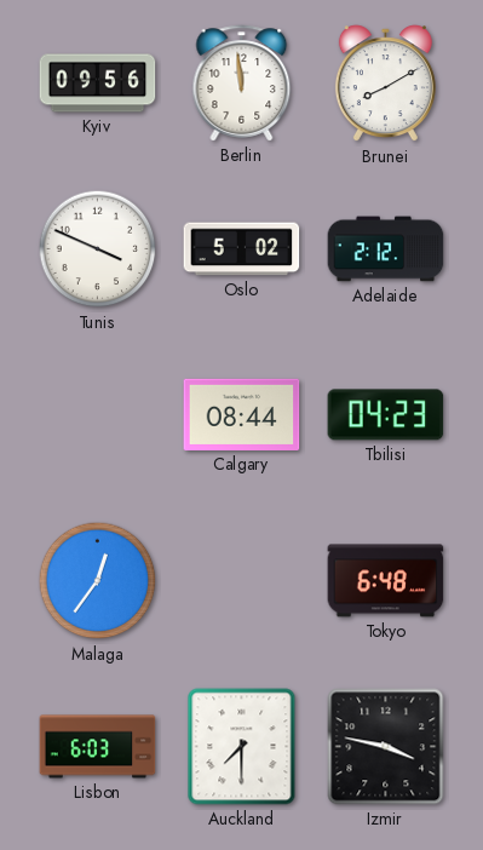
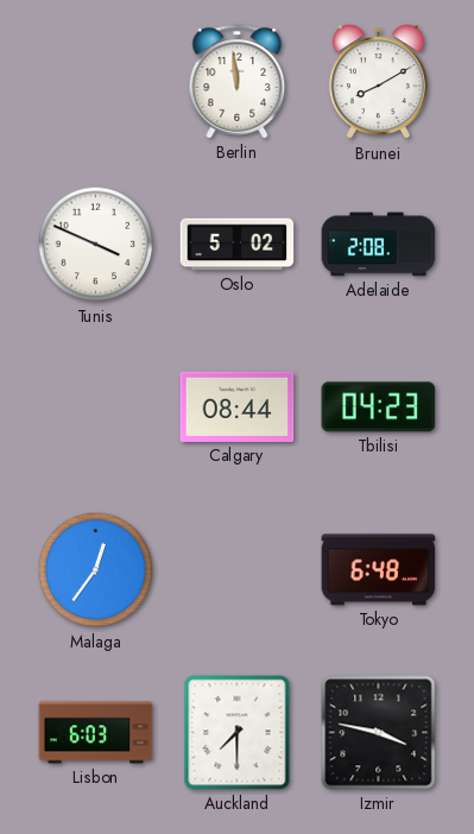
Kyiv: 09:56 -> none (98, 84)
Adelaide: 2:12 -> 2:08 (379, 245)
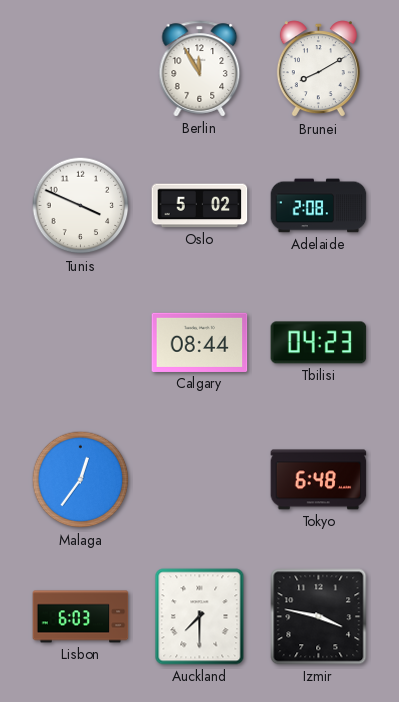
Berlin: 11:59 -> 11:55 (200, 69)
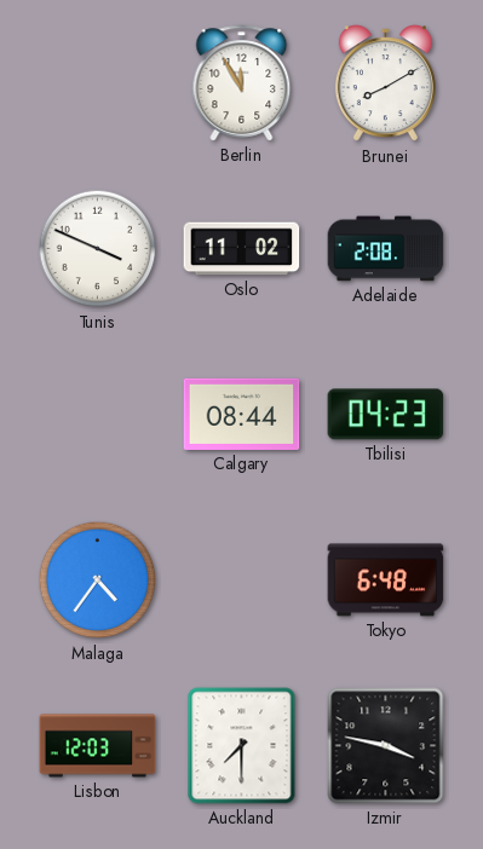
Oslo: 5:02 -> 11:02 (242, 249)
Malaga: 12:36 -> 4:36 (98, 581)
Lisbon: 6:03 -> 12:03 (98, 746)
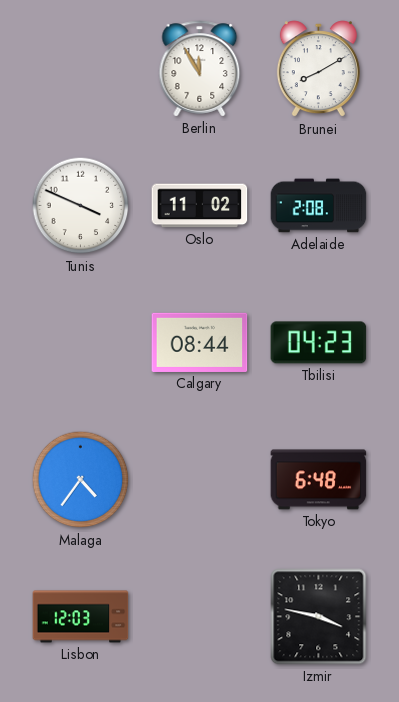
Auckland: 7:30 -> none (242, 746)
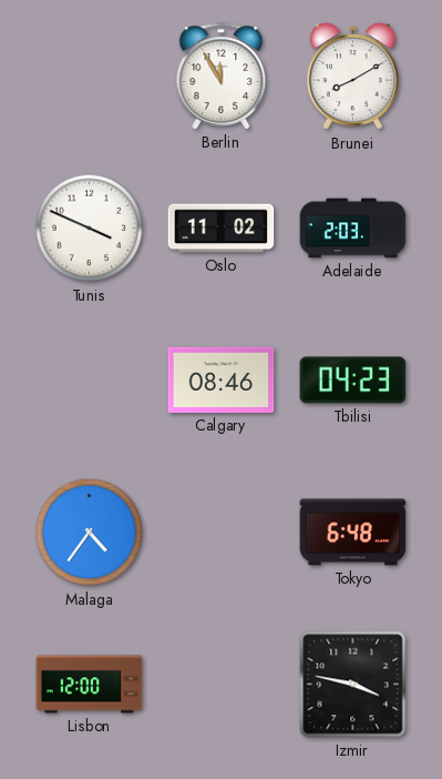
Adelaide: 2:08 -> 2:03 (353, 229)
Calgary: 08:44 -> 08:46 (222, 380)
Lisbon: 12:03 -> 12:00 (90, 685)
